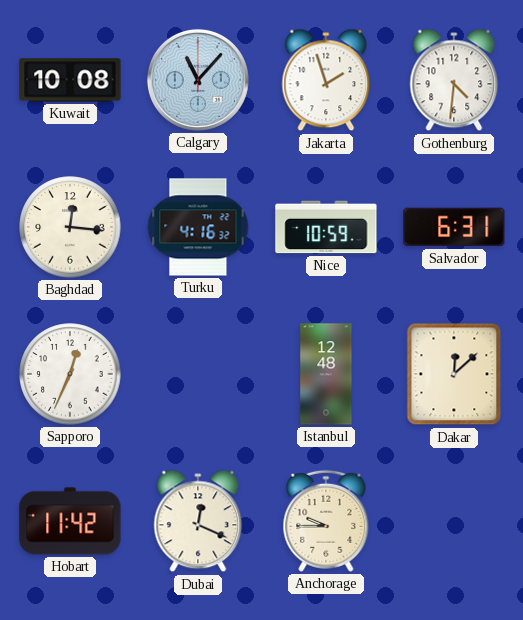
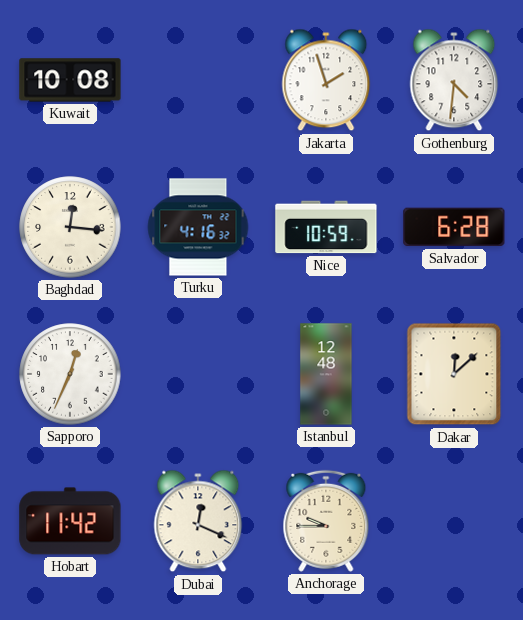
Calgary: 11:07 -> none (198, 80)
Salvador: 6:31 -> 6:28 (454, 227)
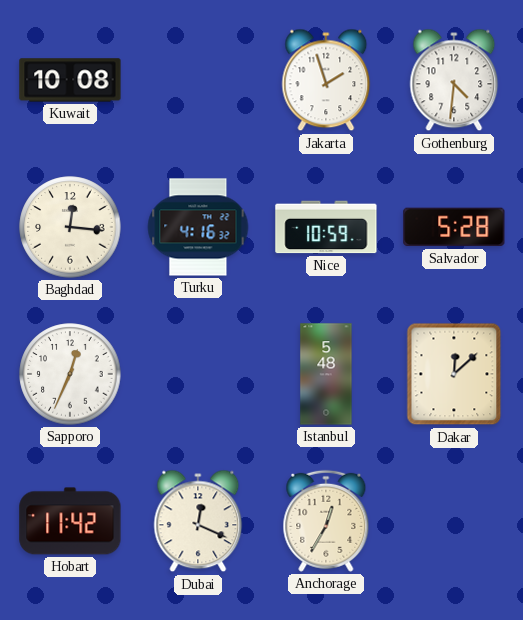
Salvador: 6:28 -> 5:28 (454, 227)
Istanbul: 12:48 -> 5:48 (326, 374)
Anchorage: 9:45 -> 12:35 (326, 521)
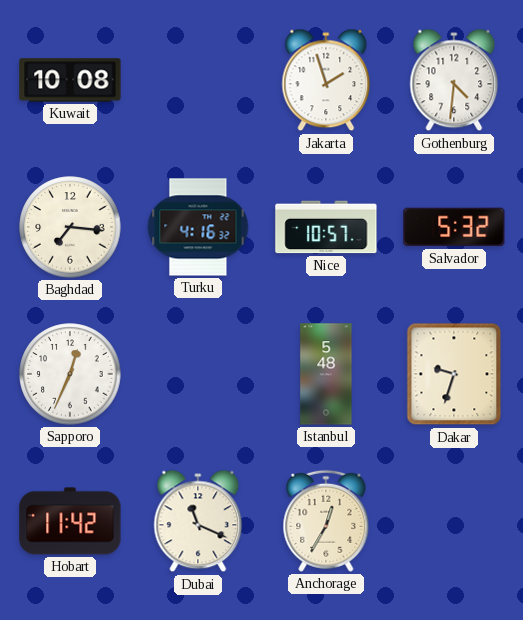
Baghdad: 12:16 -> 7:16 (70, 227)
Nice: 10:59 -> 10:57 (326, 227)
Salvador: 5:28 -> 5:32 (454, 227)
Dakar: 12:08 -> 9:33 (454, 374)
Dubai: 12:19 -> 11:19 (198, 521)
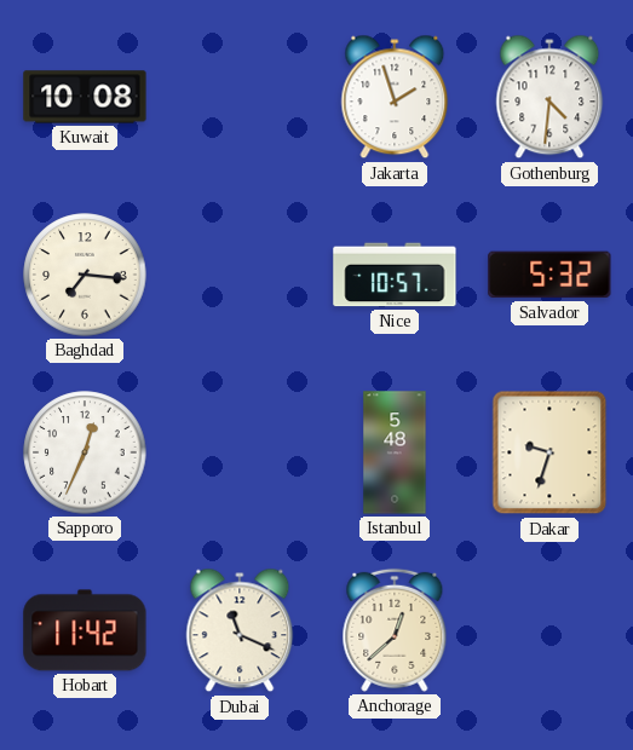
Turku: 4:16 -> none (198, 227)
Anchorage: 12:35 -> 12:38 (395, 630)
